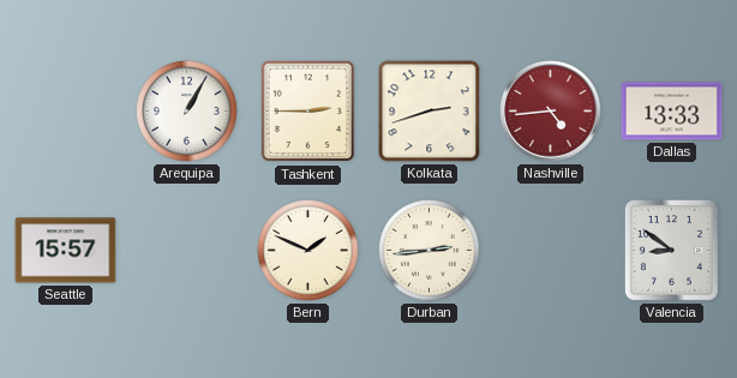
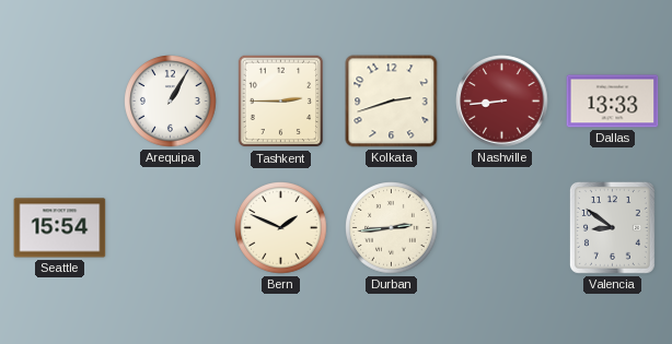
Nashville: 4:44 -> 8:44 (502, 102)
Seattle: 15:57 -> 15:54 (60, 228)
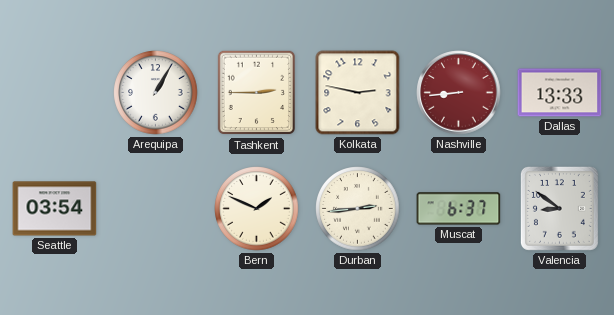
Kolkata: 2:42 -> 2:47 (358, 93)
Seattle: 15:54 -> 03:54 (55, 209)
Muscat: none -> 6:37 (459, 209)
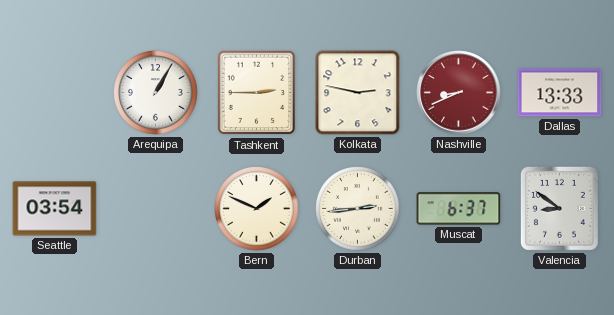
Nashville: 8:44 -> 8:41 (459, 93)
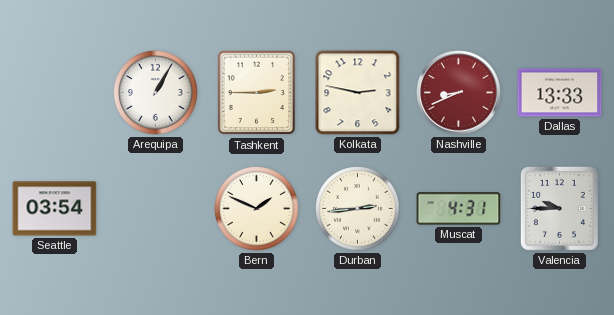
Muscat: 6:37 -> 4:31 (459, 209)
Valencia: 8:51 -> 9:45 (559, 208)
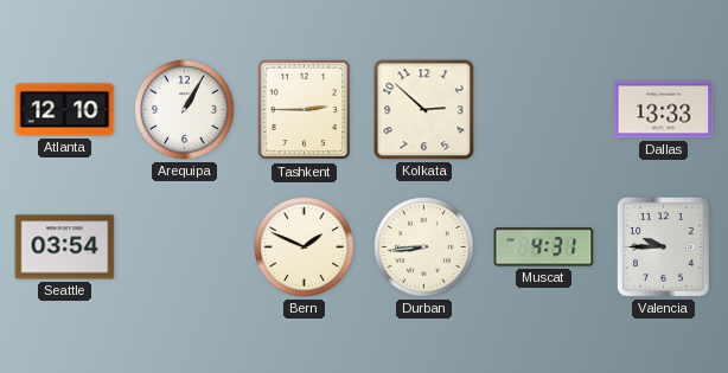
Atlanta: none -> 12:10 (65, 110)
Kolkata: 2:47 -> 2:52 (424, 110)
Nashville: 8:41 -> none (459, 93)
Durban: 2:44 -> 8:44 (424, 247)
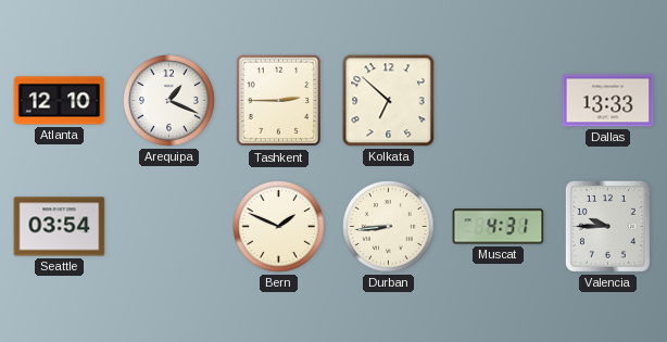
Arequipa: 1:05 -> 1:19 (169, 101)
Kolkata: 2:52 -> 6:52 (389, 101)
